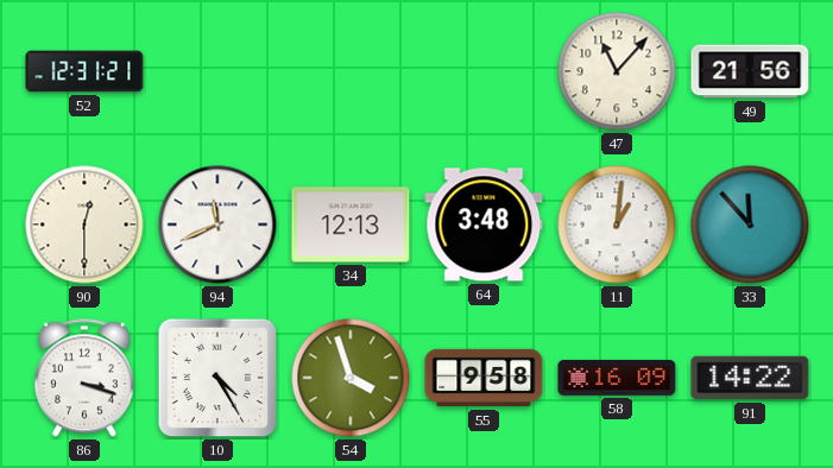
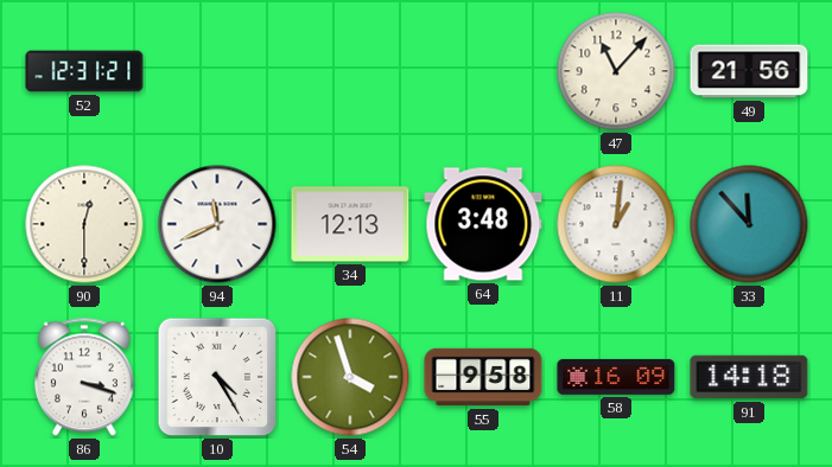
91: 14:22 -> 14:18 (749, 377)
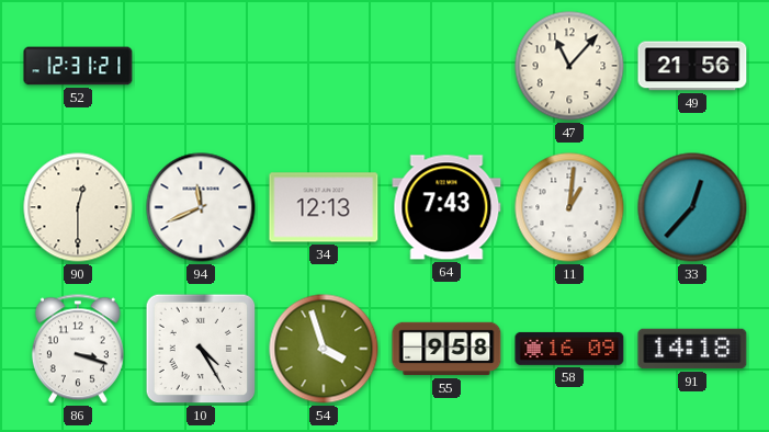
64: 3:48 -> 7:43 (446, 207)
33: 11:53 -> 12:37 (692, 207)
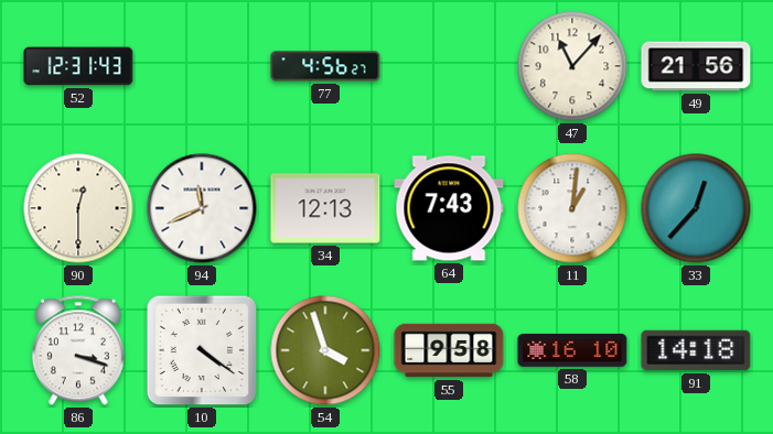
52: 12:31:21 -> 12:31:43 (78, 66)
77: none -> 4:56 (325, 66)
10: 4:25 -> 4:21 (202, 350)
58: 16:09 -> 16:10 (572, 350)
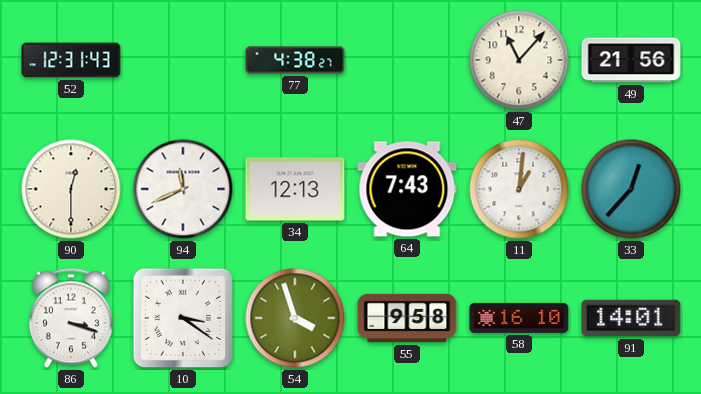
77: 4:56 -> 4:38 (295, 60)
10: 4:21 -> 3:21 (183, 318)
91: 14:18 -> 14:01 (631, 318)
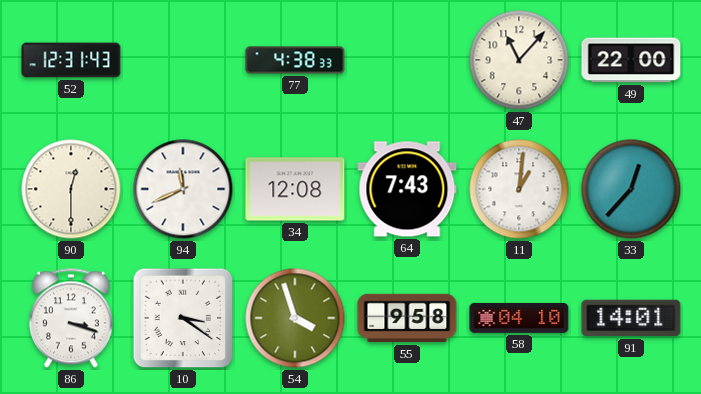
77: 4:38:27 -> 4:38:33 (295, 60)
49: 21:56 -> 22:00 (631, 60)
34: 12:13 -> 12:08 (295, 189)
58: 16:10 -> 04:10 (519, 318)
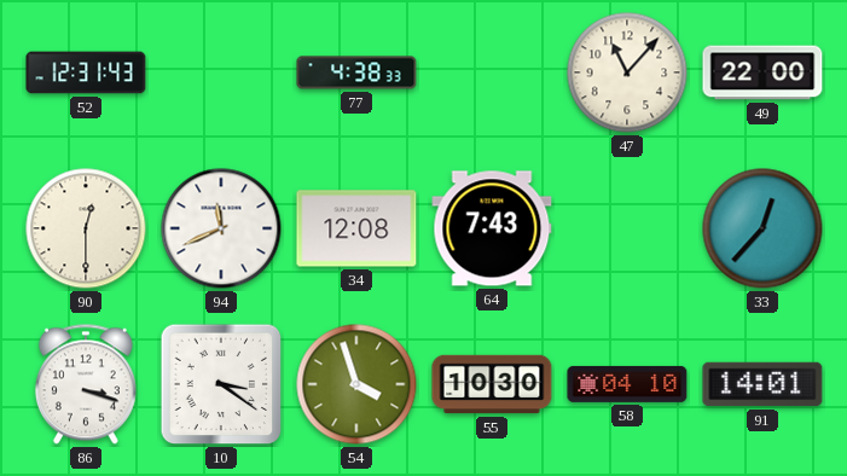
11: 1:01 -> none (519, 189)
55: 9:58 -> 10:30 (492, 384)
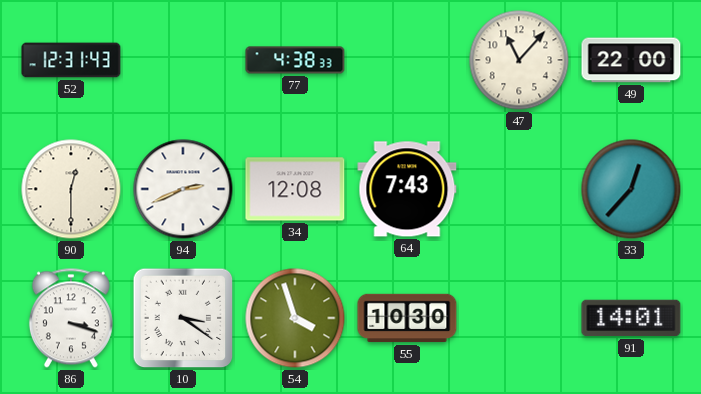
94: 11:41 -> 2:41 (183, 189)
58: 04:10 -> none (627, 384)
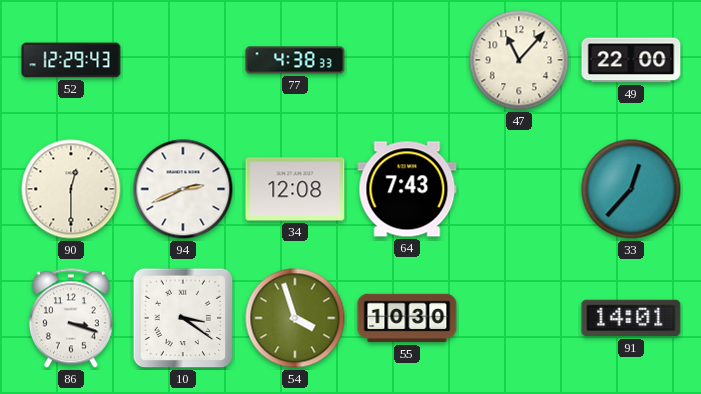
52: 12:31 -> 12:29 (71, 60)
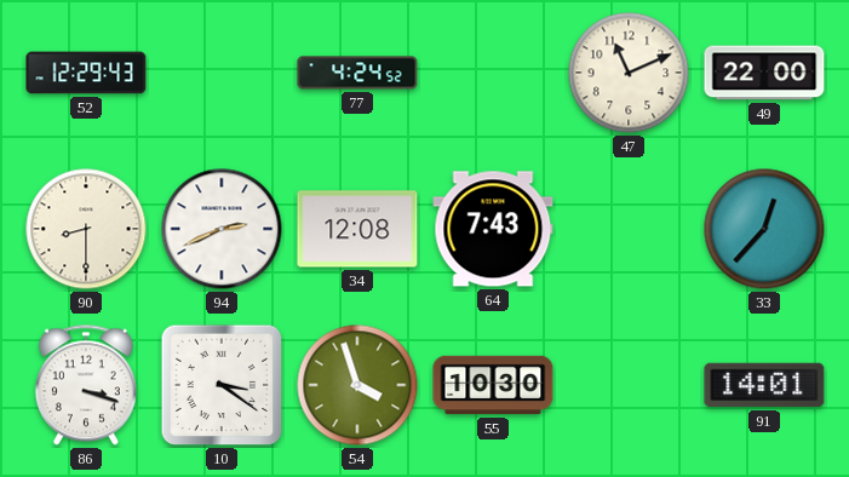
77: 4:38 -> 4:24 (357, 73)
47: 11:07 -> 11:11 (629, 73)
90: 12:30 -> 8:30 (86, 229)
